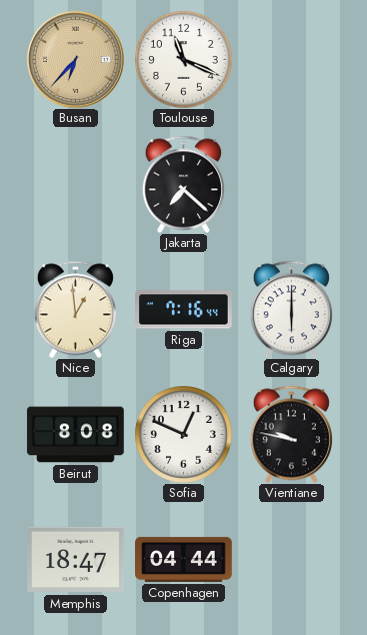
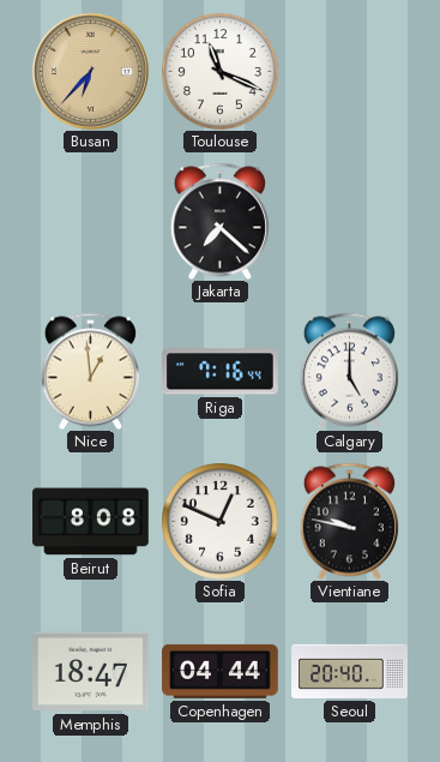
Calgary: 6:00 -> 5:00 (349, 371)
Seoul: none -> 20:40 (350, 671)
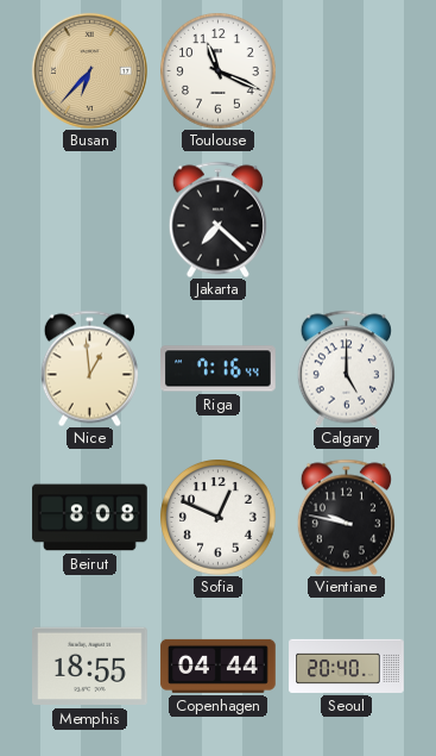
Memphis: 18:47 -> 18:55 (90, 667)
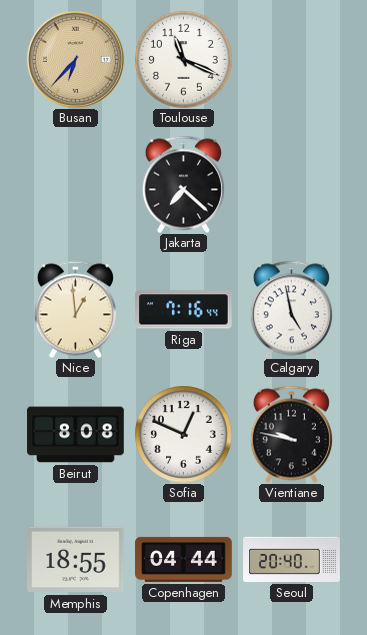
Calgary: 5:00 -> 4:58 (291, 309)
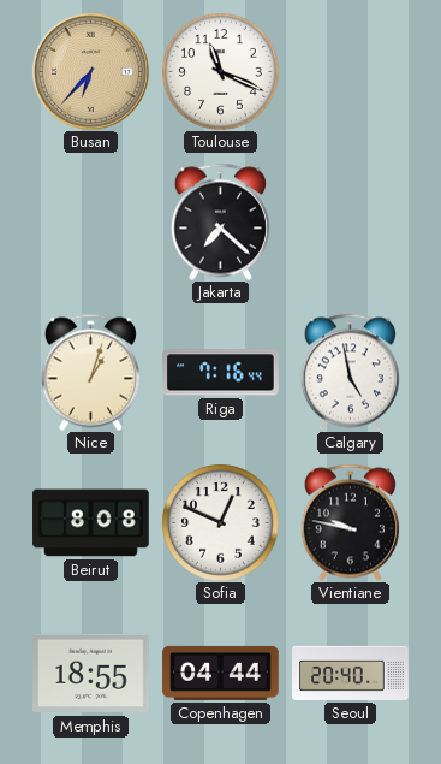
Nice: 12:59 -> 1:03 (90, 372)
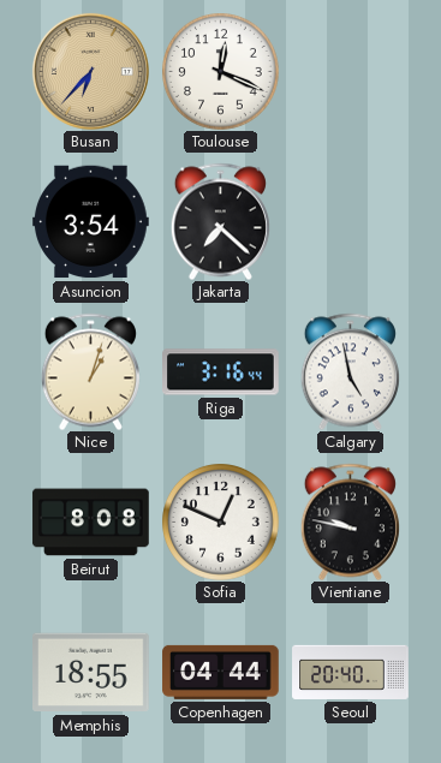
Toulouse: 11:19 -> 12:19 (221, 72)
Asuncion: none -> 3:54 (91, 222)
Riga: 7:16 -> 3:16 (221, 372)
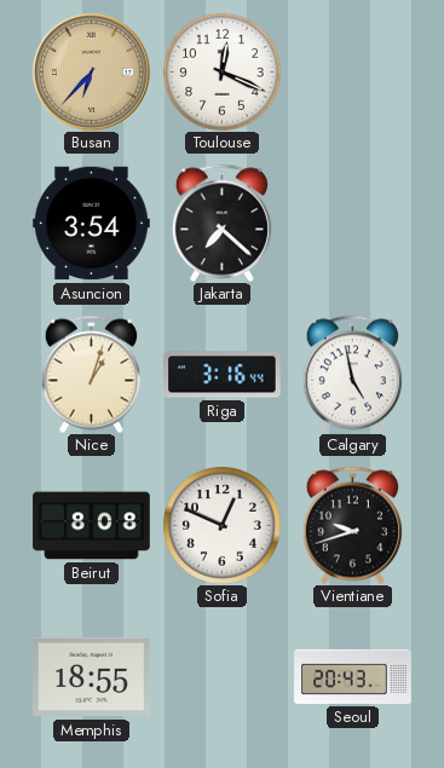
Vientiane: 9:47 -> 9:42 (352, 525)
Copenhagen: 04:44 -> none (221, 672)
Seoul: 20:40 -> 20:43 (353, 676)
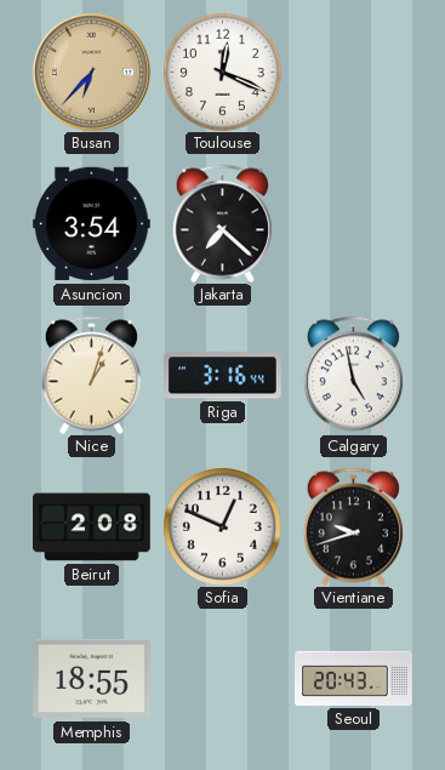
Beirut: 8:08 -> 2:08 (92, 527)
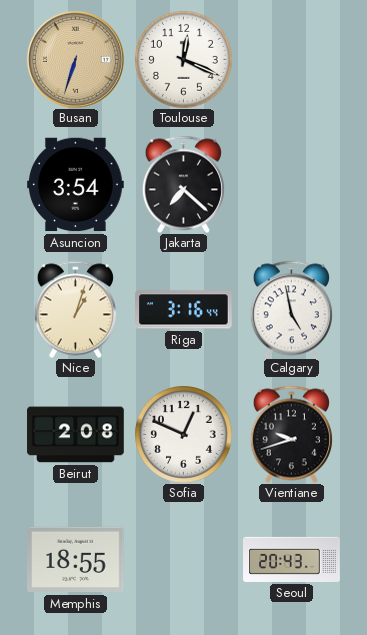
Busan: 6:37 -> 6:33 (75, 59)
